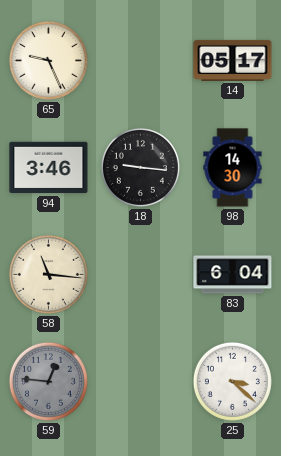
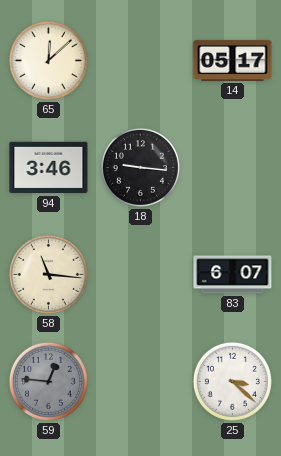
65: 9:26 -> 12:08 (48, 60)
98: 14:30 -> none (233, 168)
83: 6:04 -> 6:07 (233, 275)
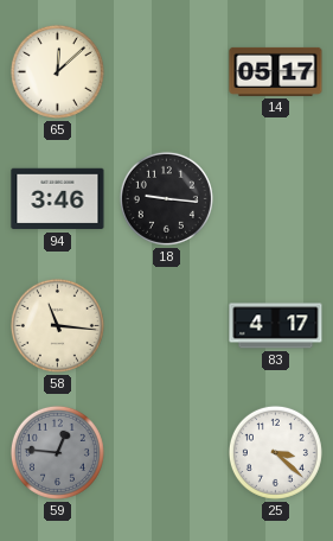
83: 6:07 -> 4:17 (276, 326)
